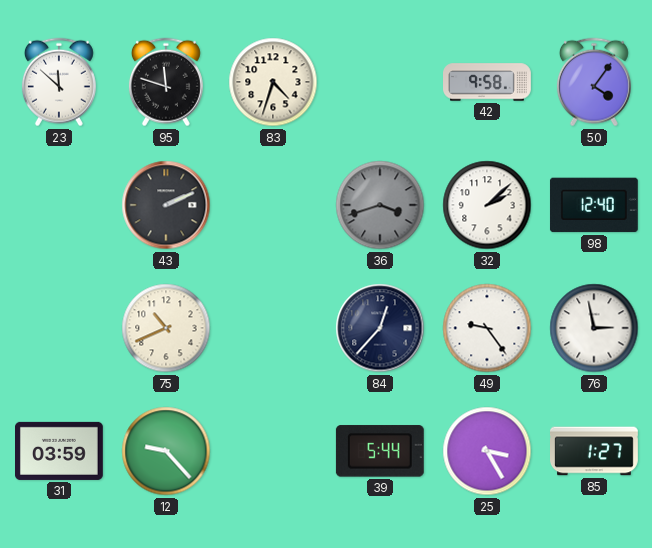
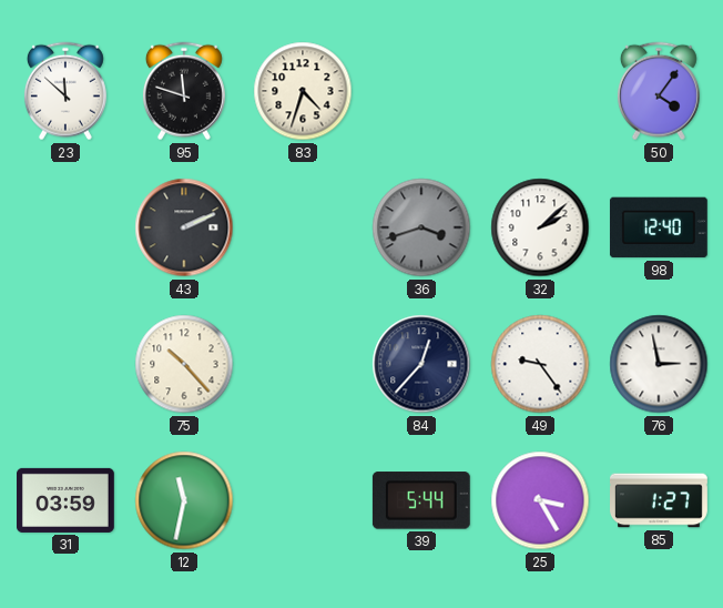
42: 9:58 -> none (488, 82)
75: 10:41 -> 10:23 (184, 364)
12: 9:23 -> 11:32 (184, 500)
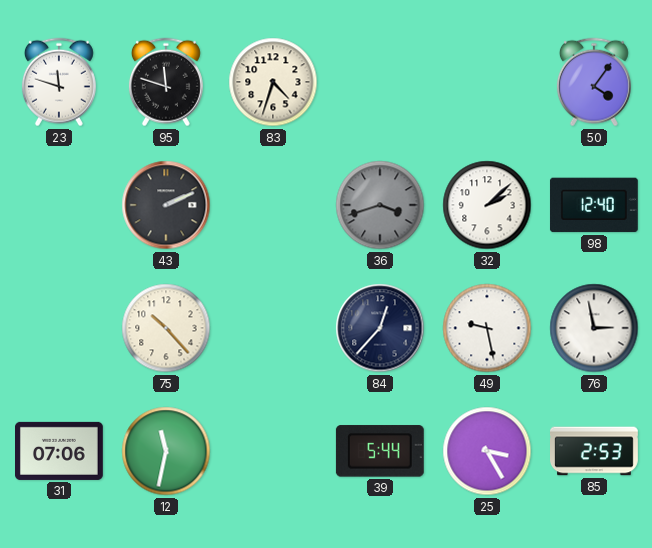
23: 11:52 -> 11:48 (59, 82)
49: 9:24 -> 9:28 (487, 328)
31: 03:59 -> 07:06 (60, 451)
85: 1:27 -> 2:53 (595, 451)
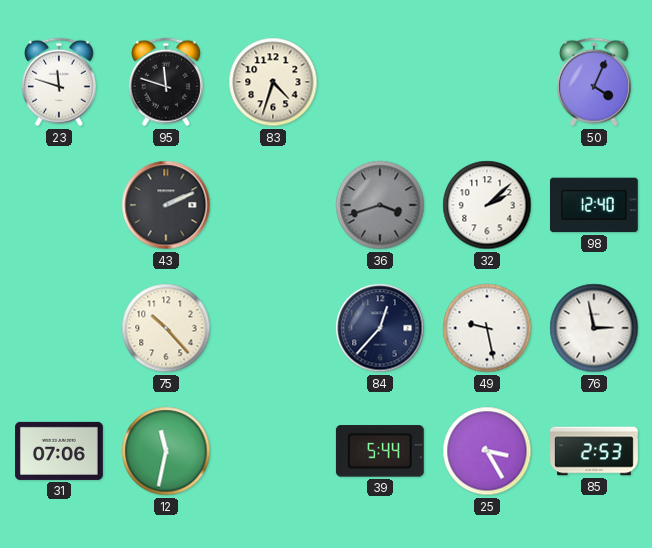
50: 4:06 -> 4:04 (594, 82)
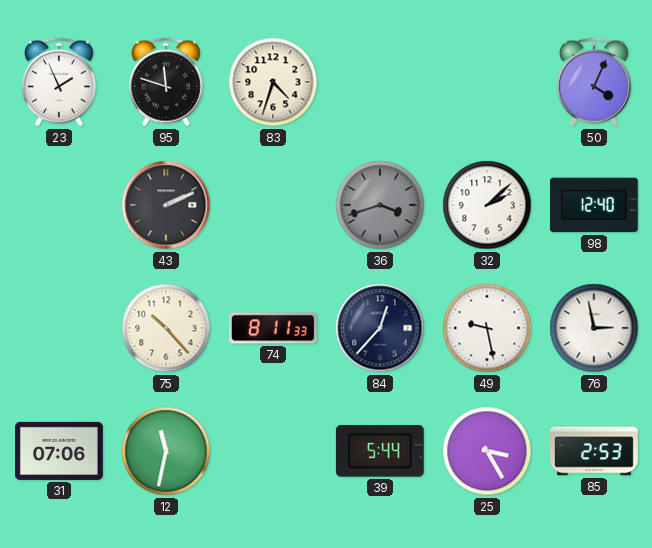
23: 11:48 -> 1:56 (59, 82)
74: none -> 8:11 (273, 328)
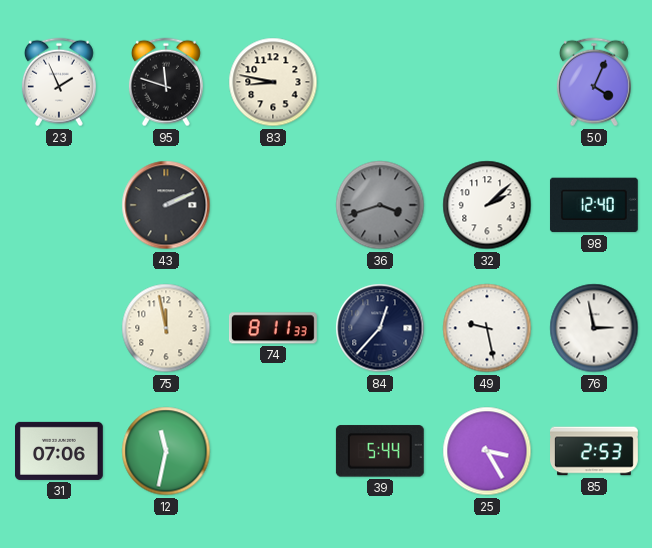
83: 4:33 -> 8:47 (273, 82)
75: 10:23 -> 11:58 (166, 328)
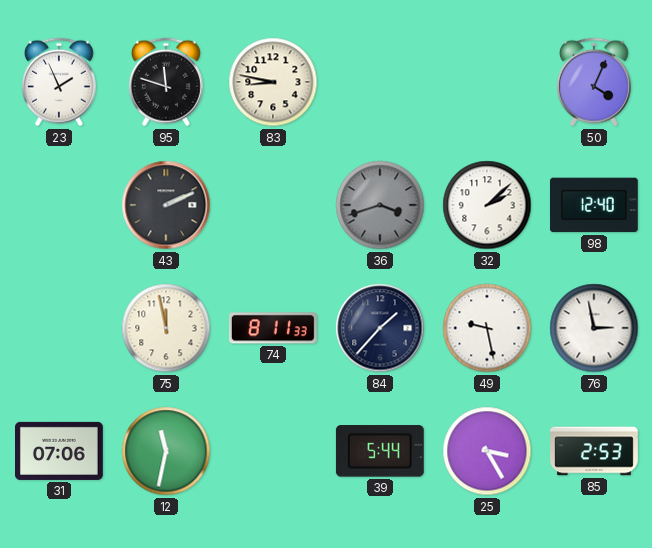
84: 12:37 -> 1:37 (380, 328)
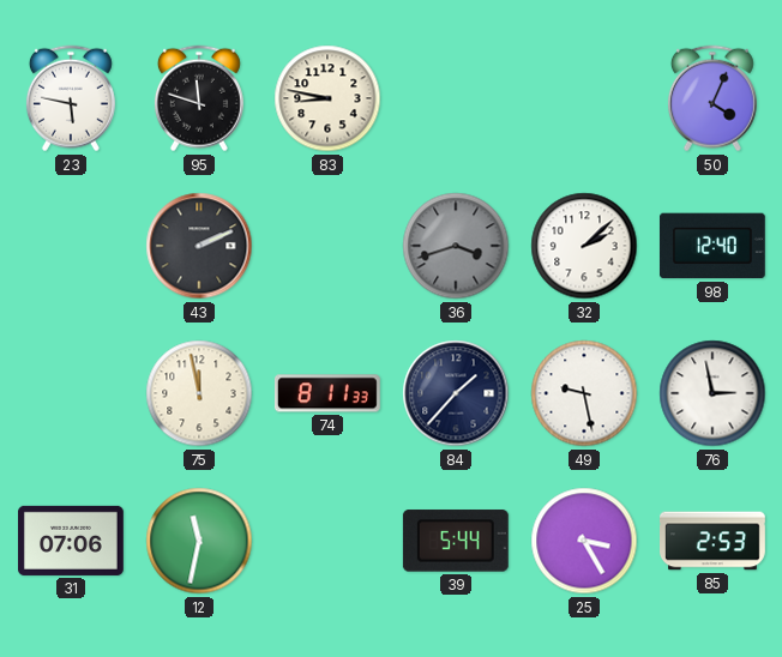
23: 1:56 -> 5:47 (71, 98)
